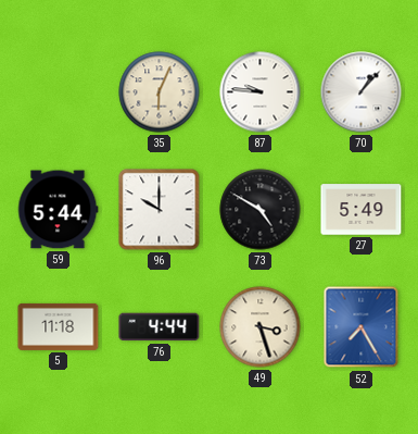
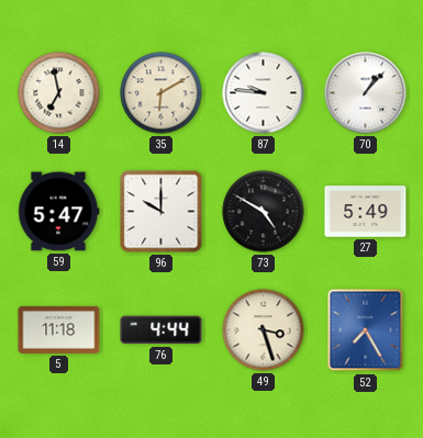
14: none -> 6:58 (59, 93)
35: 6:04 -> 6:10 (162, 93)
59: 5:44 -> 5:47 (58, 212)
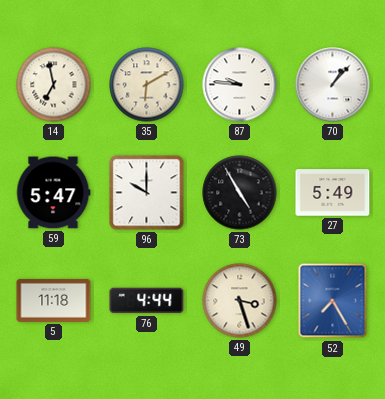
73: 4:50 -> 4:55 (240, 193)
